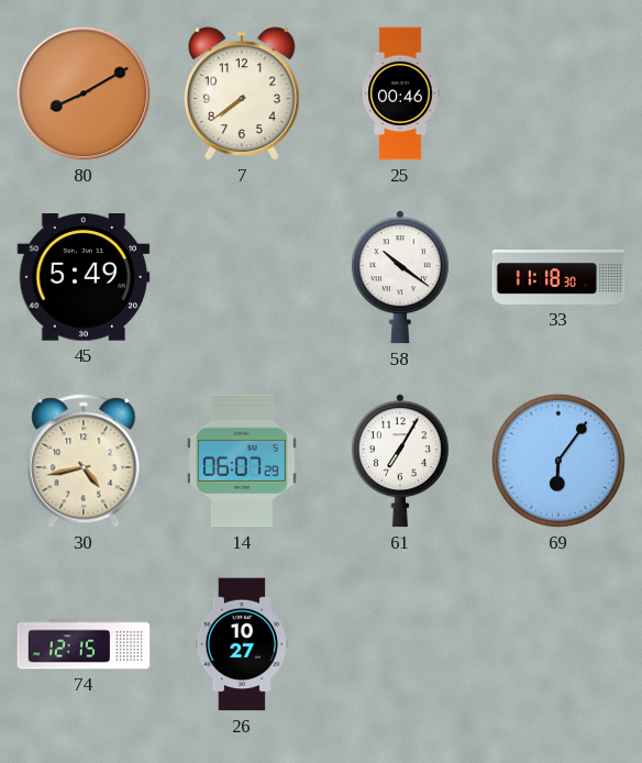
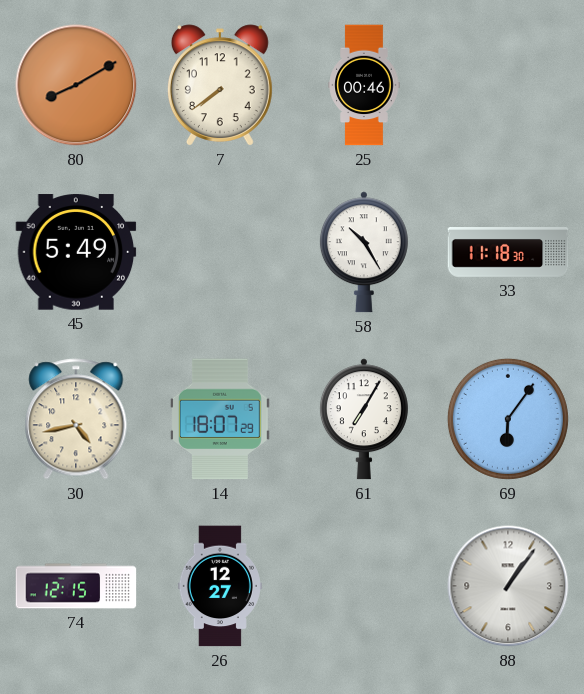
58: 10:21 -> 10:25 (364, 252)
14: 06:07 -> 18:07 (220, 419)
26: 10:27 -> 12:27 (220, 586)
88: none -> 1:06 (508, 586)
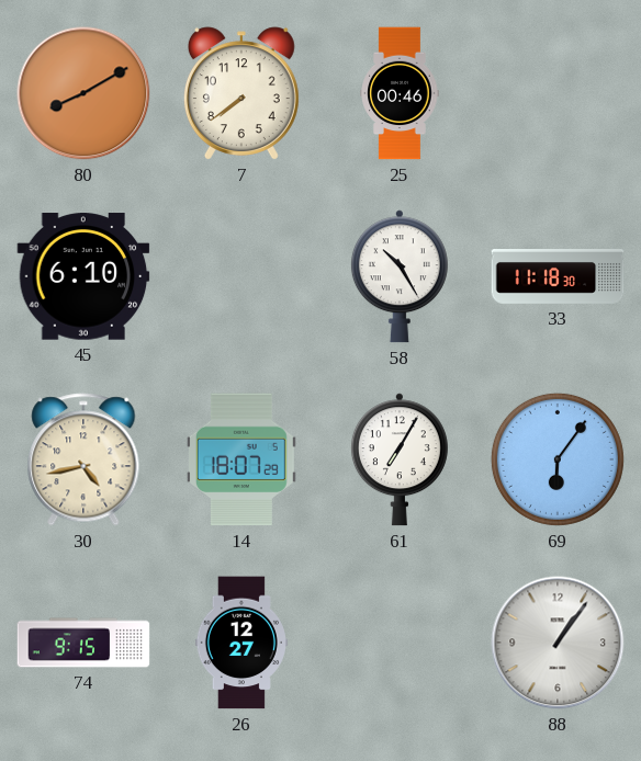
45: 5:49 -> 6:10 (83, 276)
74: 12:15 -> 9:15 (83, 643)
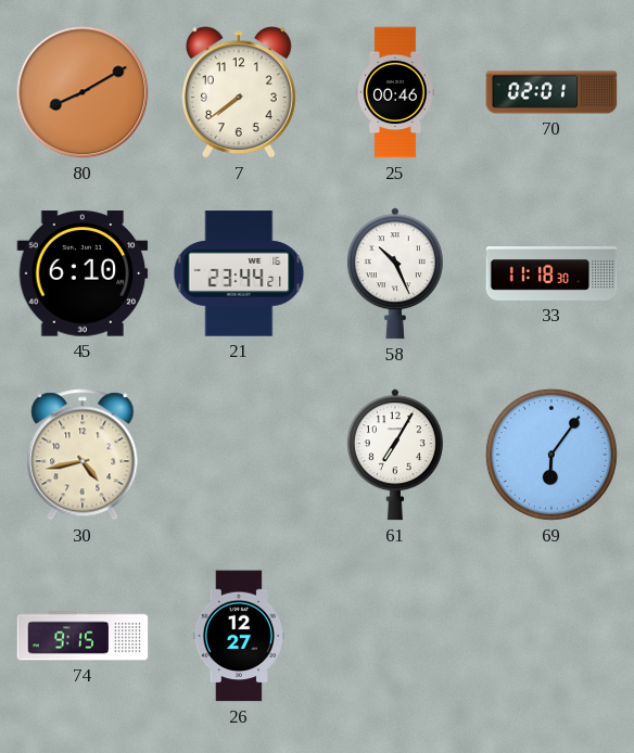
70: none -> 02:01 (551, 92)
21: none -> 23:44 (239, 273)
58: 10:25 -> 10:26 (395, 273)
14: 18:07 -> none (241, 459)
88: 1:06 -> none (558, 643)
